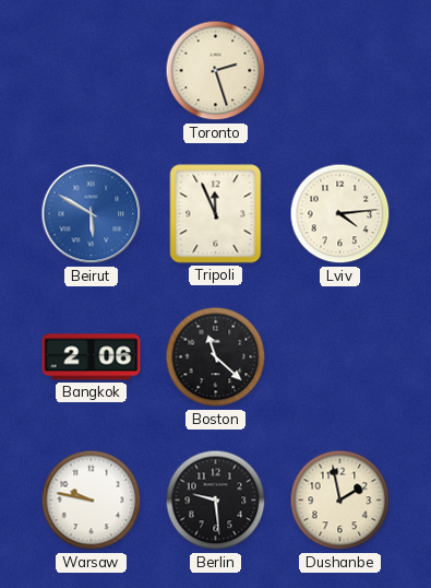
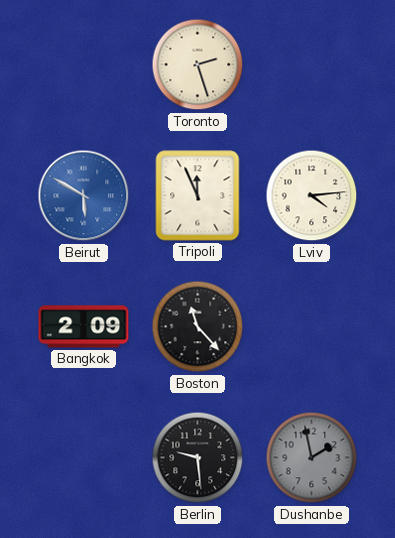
Bangkok: 2:06 -> 2:09 (84, 327)
Boston: 11:22 -> 11:23 (198, 327)
Warsaw: 9:47 -> none (92, 501)
Dushanbe dial: cream -> grey (312, 458)
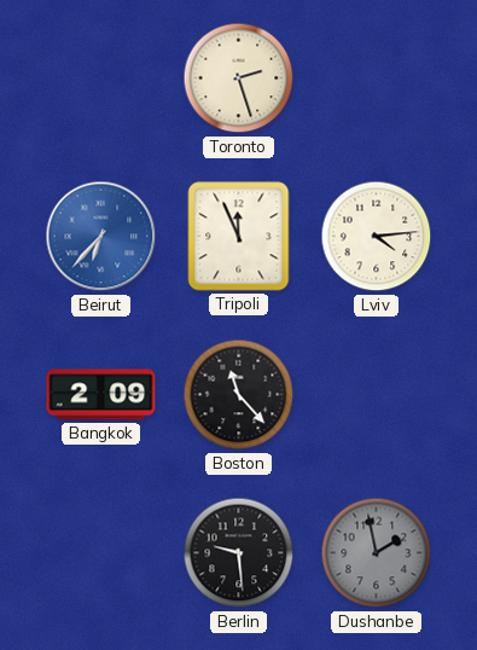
Beirut: 5:50 -> 6:37 (101, 237)
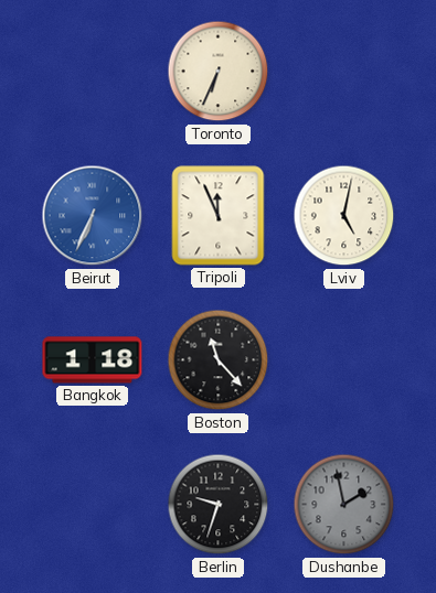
Toronto: 2:27 -> 6:34 (219, 72)
Beirut: 6:37 -> 6:34 (93, 216)
Lviv: 4:14 -> 5:02 (344, 216)
Bangkok: 2:09 -> 1:18 (93, 360)
Berlin: 9:29 -> 9:33 (219, 505)
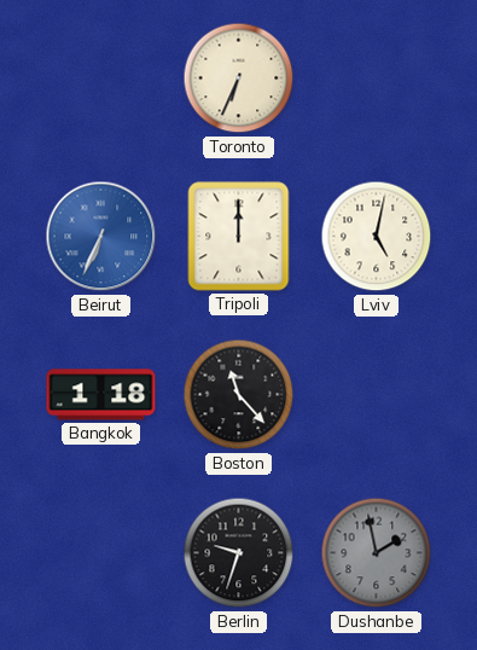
Tripoli: 11:56 -> 12:00 (239, 237)
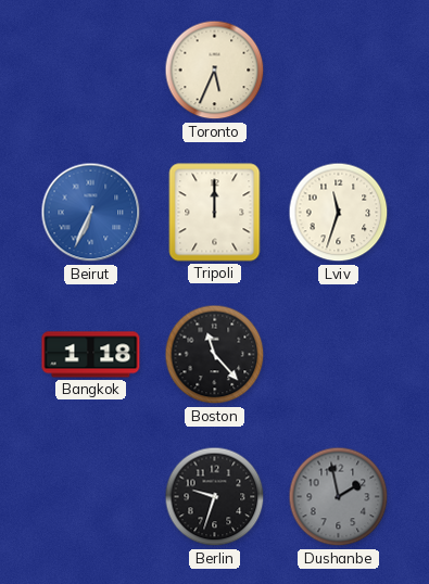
Toronto: 6:34 -> 5:34 (215, 71)
Lviv: 5:02 -> 11:33 (339, 213)
